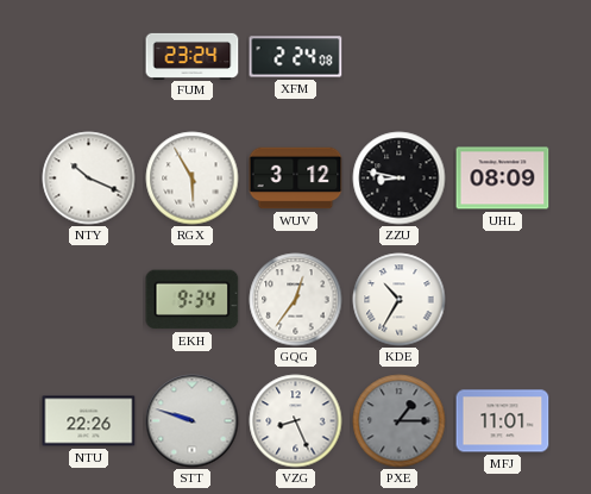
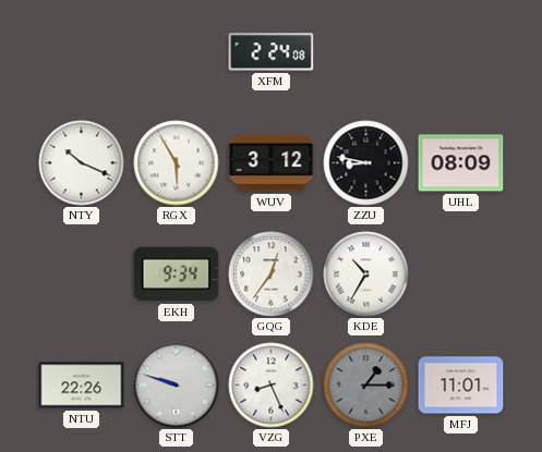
FUM: 23:24 -> none (193, 56)
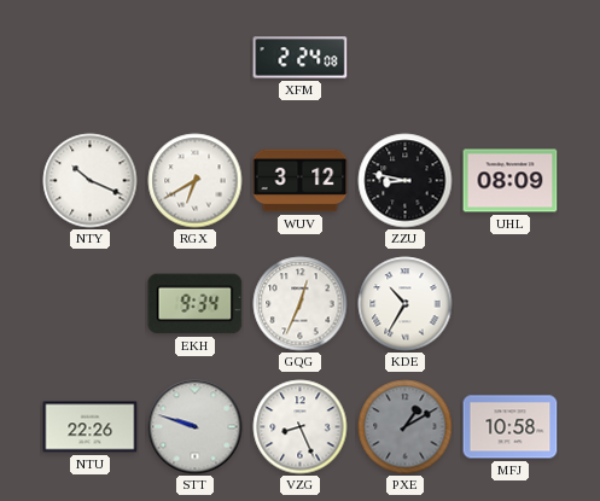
RGX: 5:55 -> 6:40 (196, 181)
GQG: 12:36 -> 12:34 (301, 304)
PXE: 1:15 -> 1:10 (406, 427)
MFJ: 11:01 -> 10:58 (511, 427)
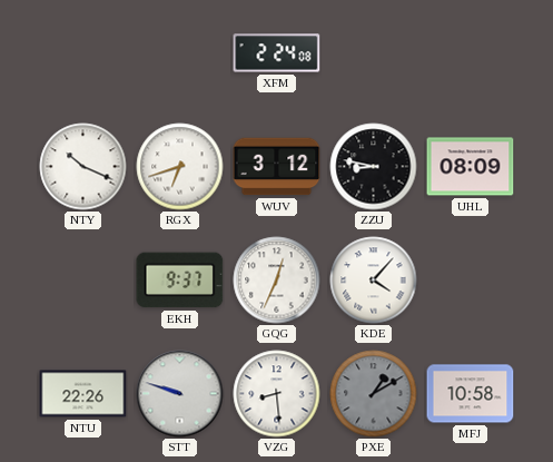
RGX: 6:40 -> 6:42 (180, 167)
EKH: 9:34 -> 9:37 (180, 281)
KDE: 10:35 -> 4:07 (374, 281)
VZG: 8:26 -> 8:29 (277, 394)
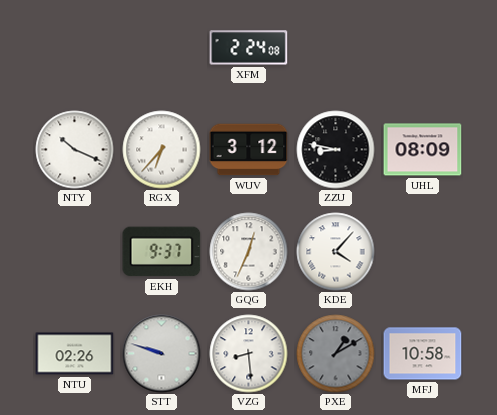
RGX: 6:42 -> 6:37 (162, 150)
NTU: 22:26 -> 02:26 (75, 354)
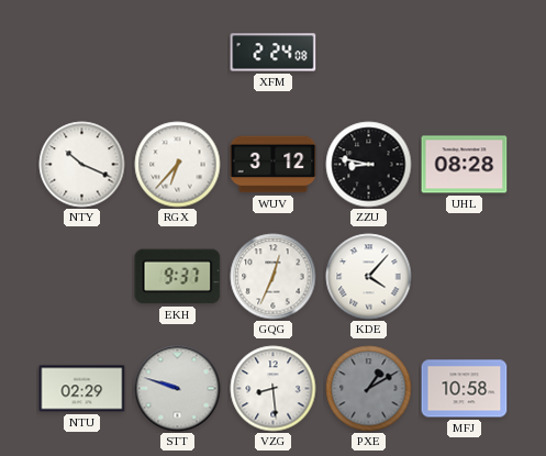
UHL: 08:09 -> 08:28 (465, 165)
NTU: 02:26 -> 02:29 (82, 389)
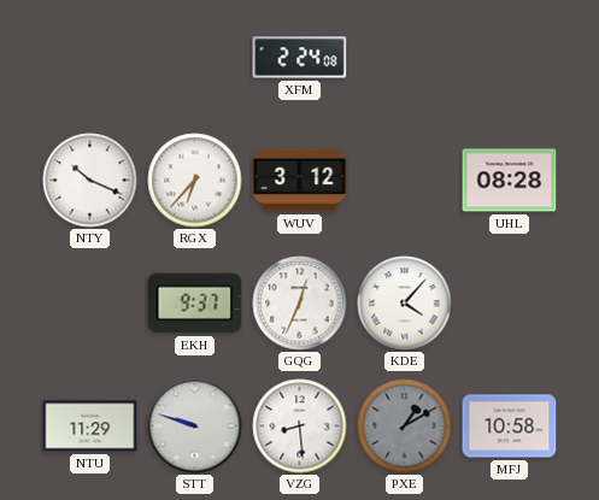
ZZU: 8:47 -> none (369, 165)
NTU: 02:29 -> 11:29 (90, 427)
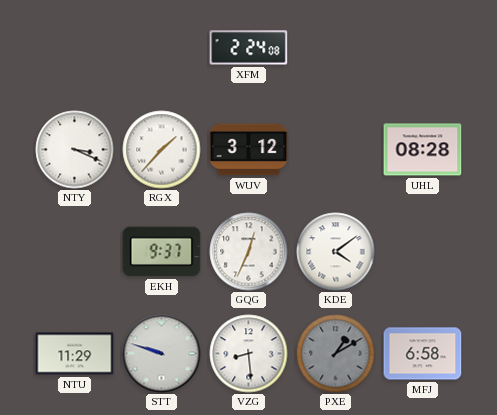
NTY: 10:19 -> 3:19 (75, 150)
RGX: 6:37 -> 1:37 (162, 150)
KDE: 4:07 -> 4:09 (336, 252)
MFJ: 10:58 -> 6:58 (423, 354)
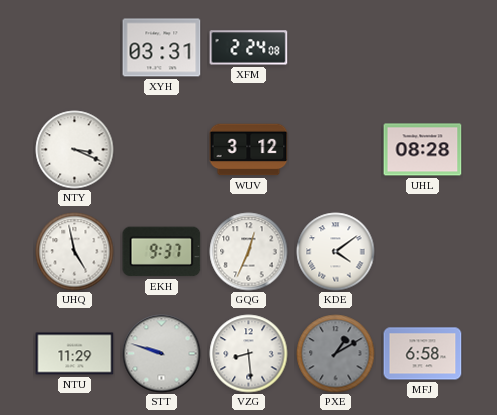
XYH: none -> 03:31 (162, 48)
RGX: 1:37 -> none (162, 150)
UHQ: none -> 4:58 (75, 252)
